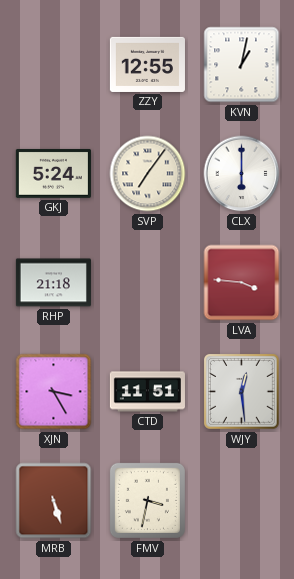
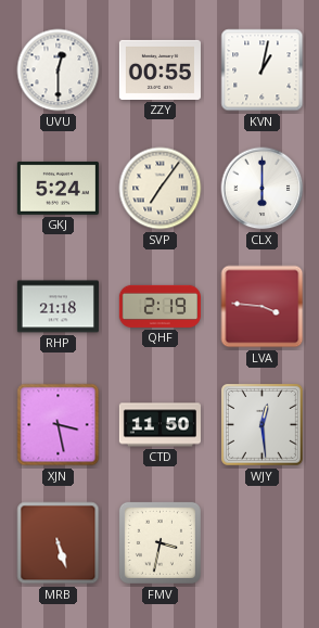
UVU: none -> 12:30 (59, 71)
ZZY: 12:55 -> 00:55 (159, 69)
QHF: none -> 2:19 (159, 306)
XJN: 3:25 -> 3:28 (59, 425)
CTD: 11:51 -> 11:50 (159, 425)
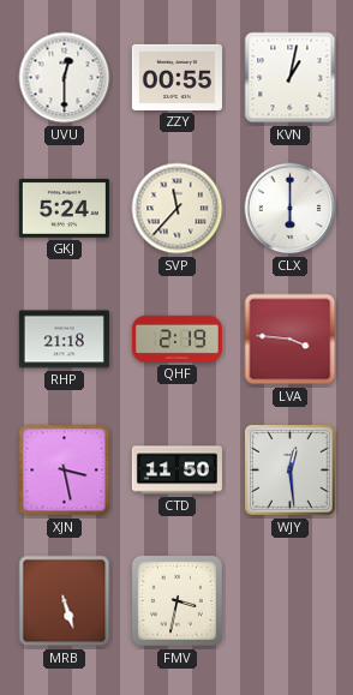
SVP: 7:06 -> 11:37 (178, 209)
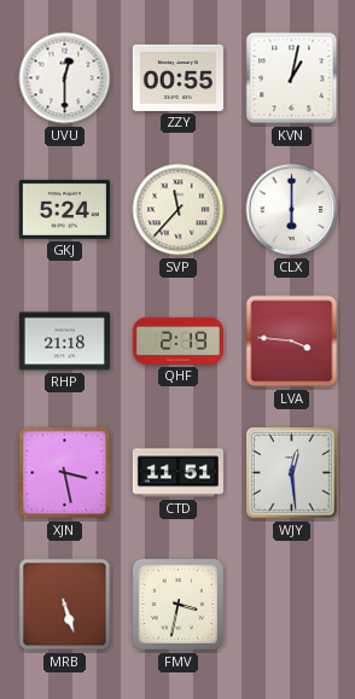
CTD: 11:50 -> 11:51 (177, 473)
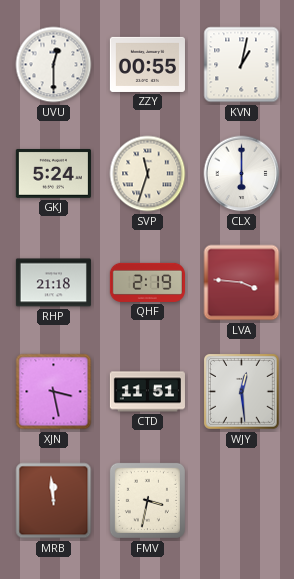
SVP: 11:37 -> 11:33 (148, 174)
MRB: 5:27 -> 11:59 (54, 501)
